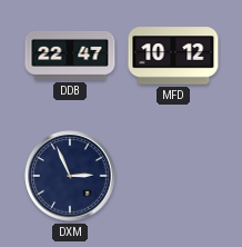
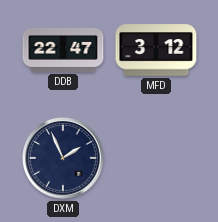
MFD: 10:12 -> 3:12 (156, 50)
DXM: 2:56 -> 1:56 (63, 158)
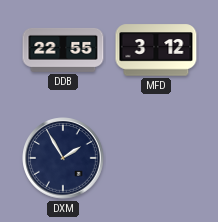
DDB: 22:47 -> 22:55 (63, 50)
DXM: 1:56 -> 1:55 (63, 158)
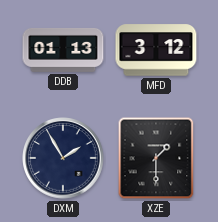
DDB: 22:55 -> 01:13 (63, 50)
XZE: none -> 1:30 (156, 158)
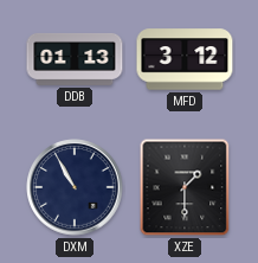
DXM: 1:55 -> 10:55 (75, 187)
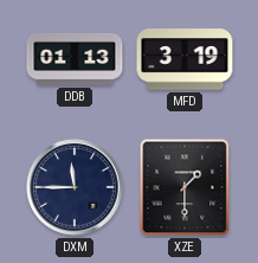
MFD: 3:12 -> 3:19 (185, 59)
DXM: 10:55 -> 11:45 (75, 187)
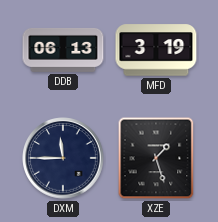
DDB: 01:13 -> 06:13 (63, 50)
XZE: 1:30 -> 1:27 (156, 158)
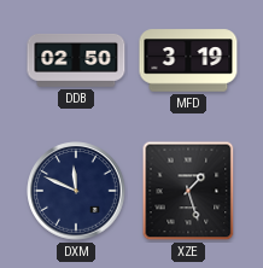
DDB: 06:13 -> 02:50 (76, 60)
DXM: 11:45 -> 11:49 (76, 191)
